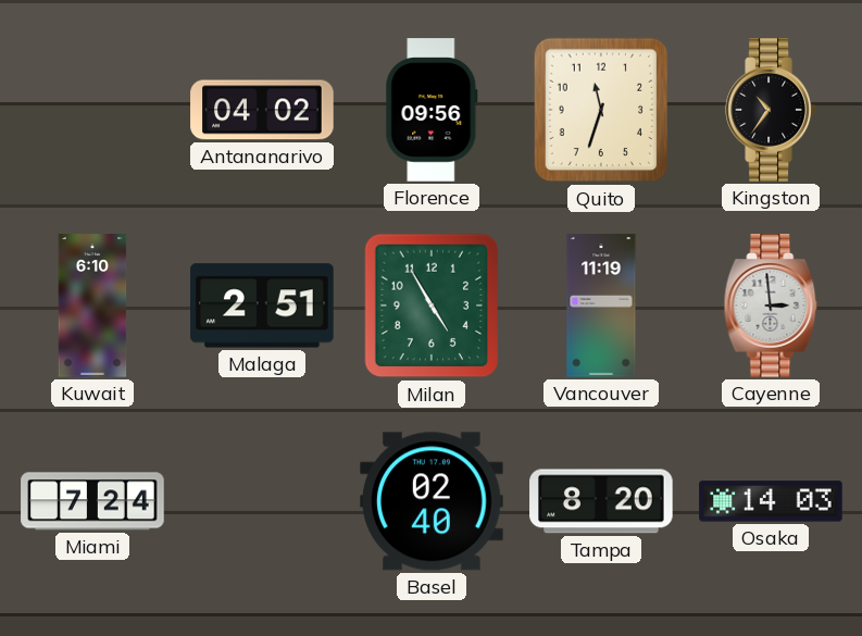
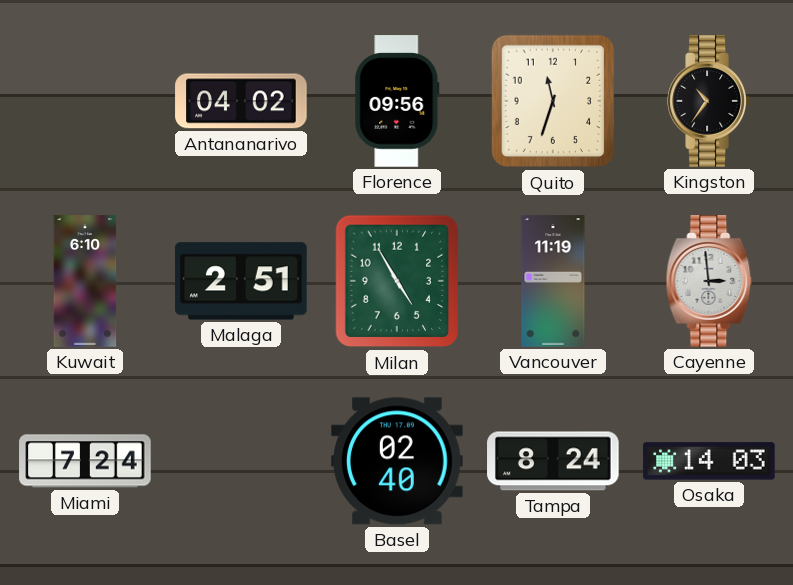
Tampa: 8:20 -> 8:24 (553, 461)
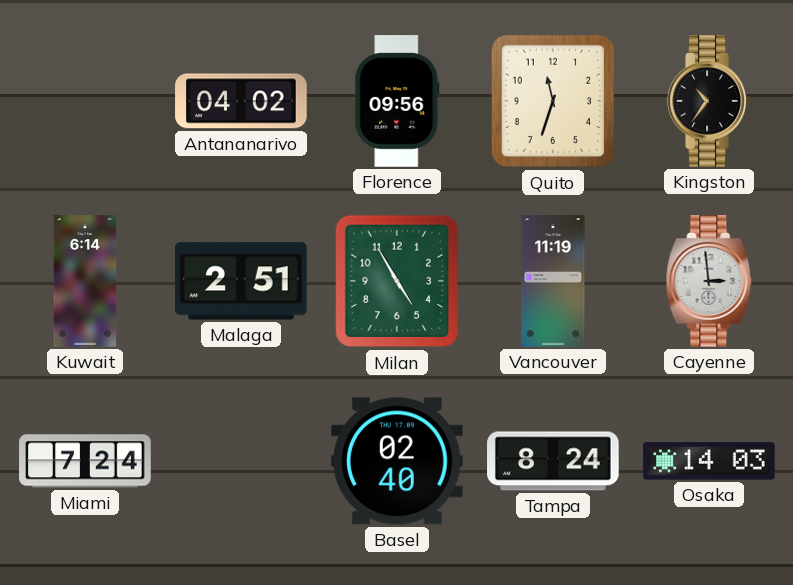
Kuwait: 6:10 -> 6:14 (85, 281)
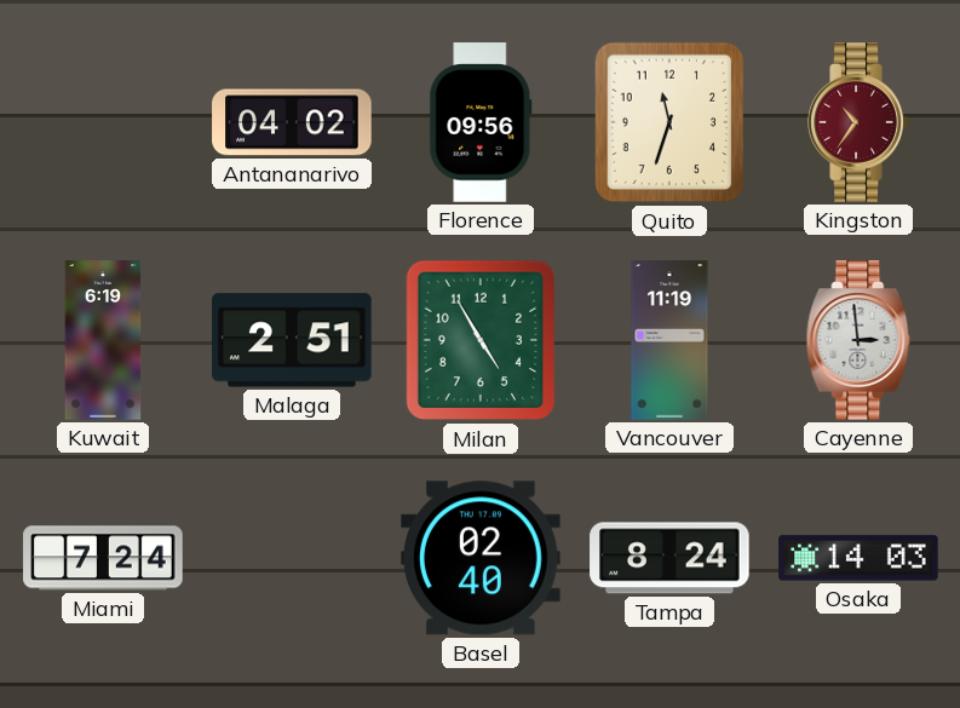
Kingston dial: black -> burgundy (858, 122)
Kuwait: 6:14 -> 6:19 (103, 340)
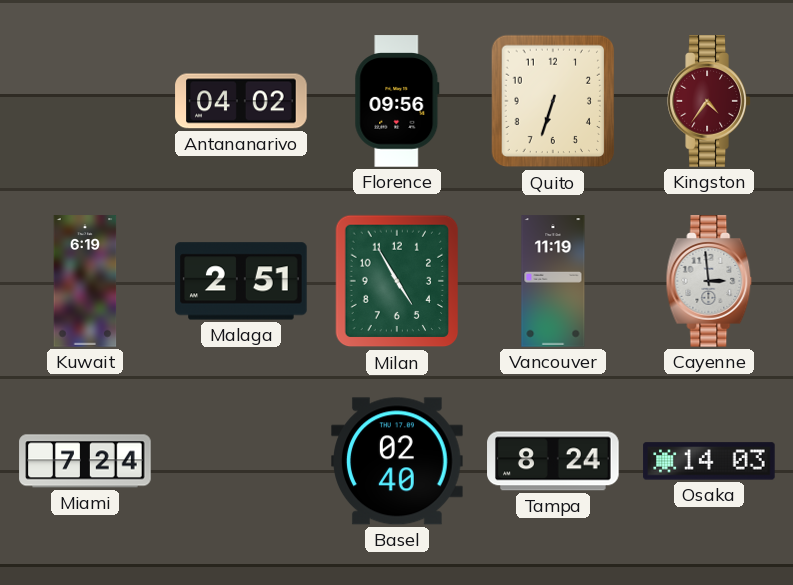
Quito: 11:33 -> 6:33 (553, 101)
Kingston: 10:36 -> 4:36 (709, 101)
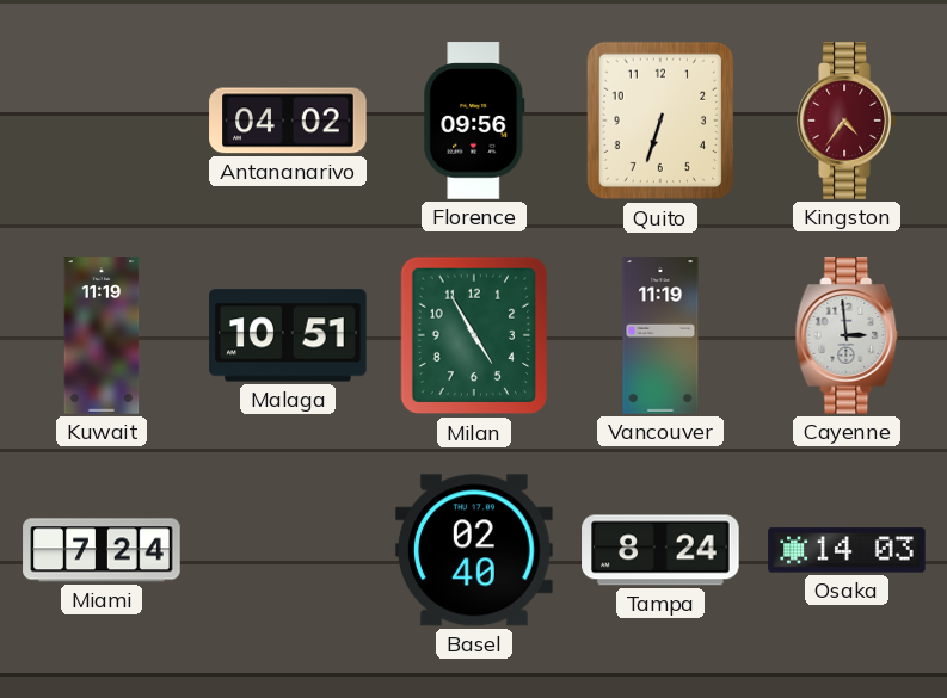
Kuwait: 6:19 -> 11:19 (102, 335)
Malaga: 2:51 -> 10:51 (288, 335)
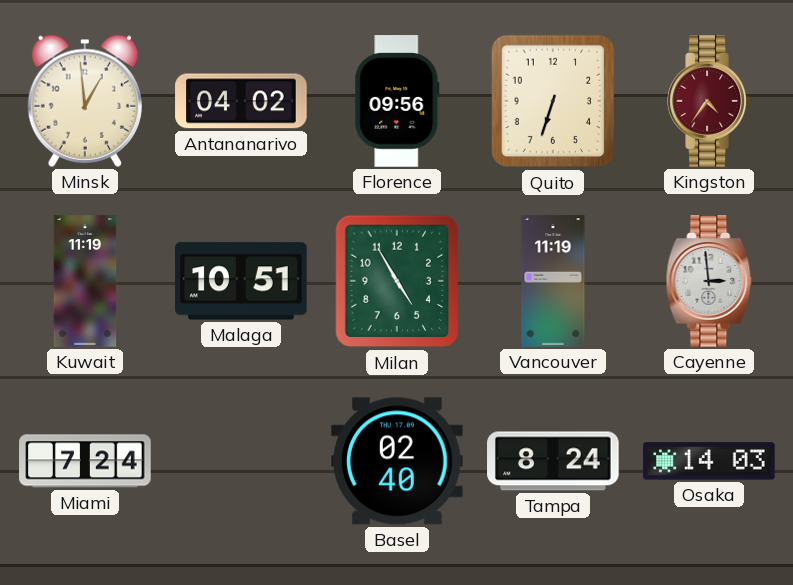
Minsk: none -> 12:59 (85, 101)
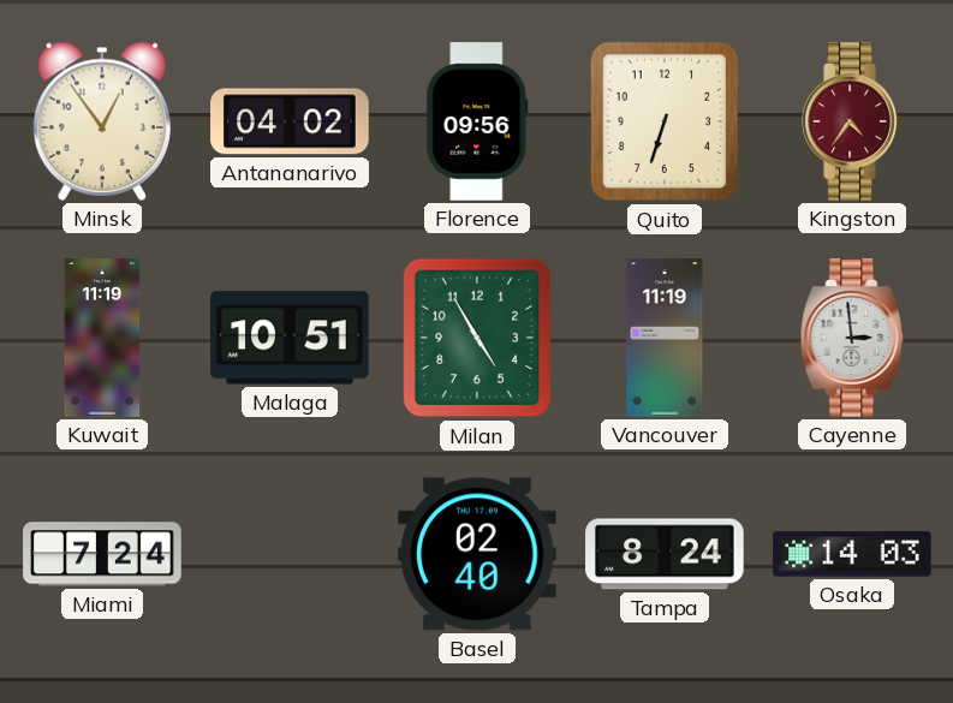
Minsk: 12:59 -> 12:54 (102, 121)
